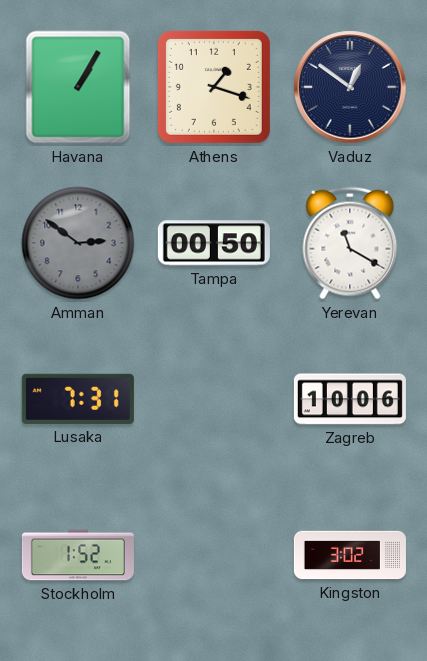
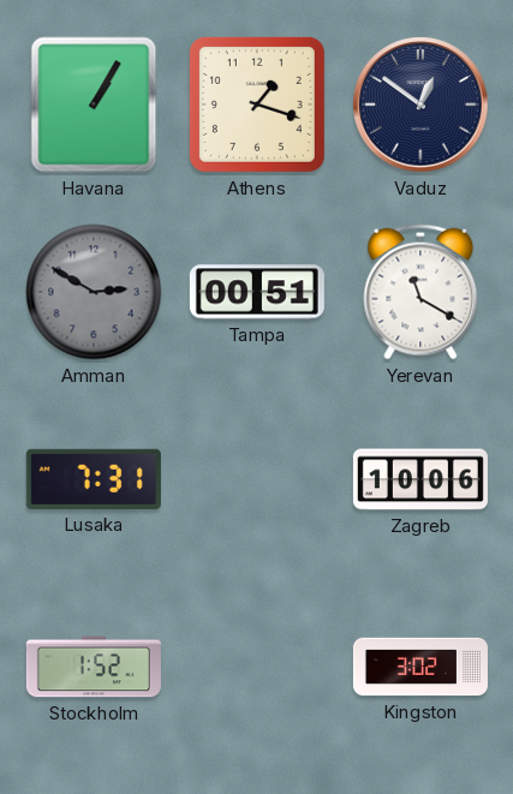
Amman: 2:51 -> 2:50 (94, 292)
Tampa: 00:50 -> 00:51 (257, 292)
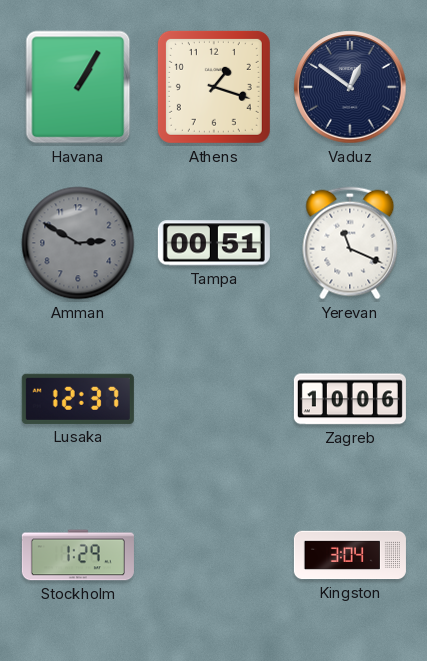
Yerevan: 11:20 -> 11:19 (350, 243)
Lusaka: 7:31 -> 12:37 (78, 399)
Stockholm: 1:52 -> 1:29 (78, 555)
Kingston: 3:02 -> 3:04 (350, 555)
